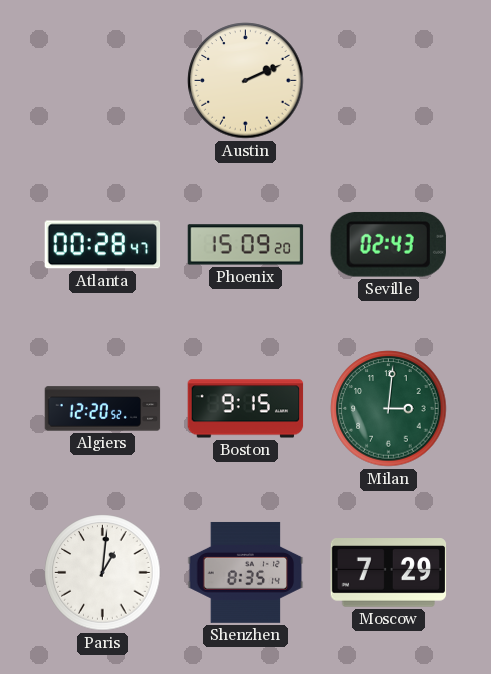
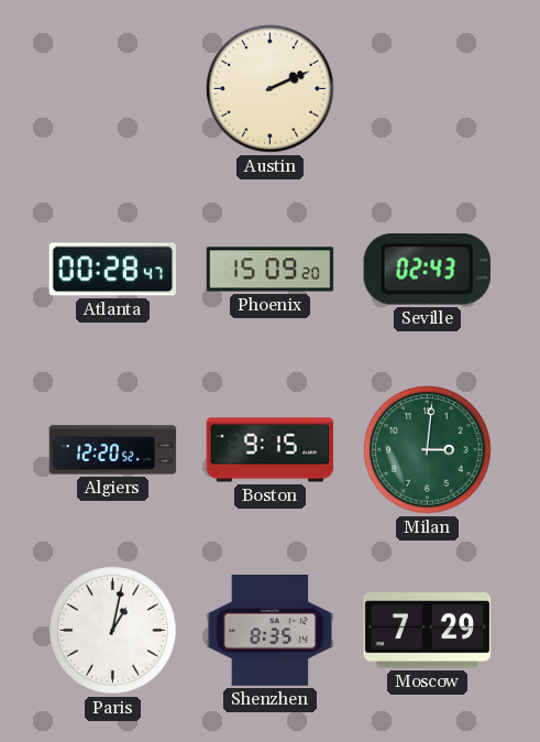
Paris: 1:01 -> 1:02 (113, 631)
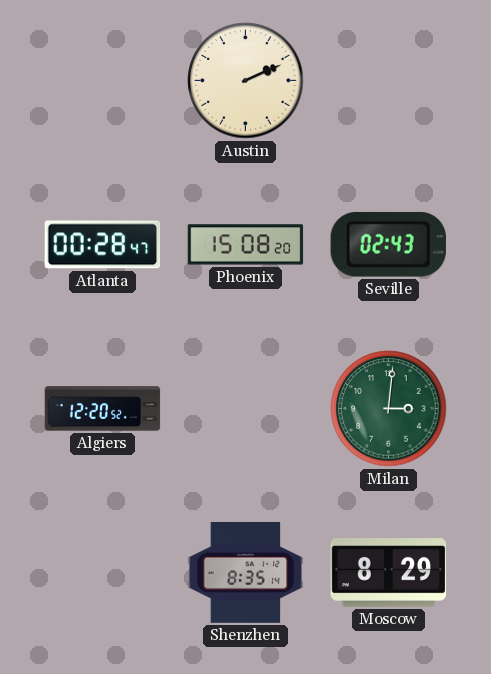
Phoenix: 15:09 -> 15:08 (246, 245)
Boston: 9:15 -> none (271, 450)
Paris: 1:02 -> none (113, 631)
Moscow: 7:29 -> 8:29 (389, 573)
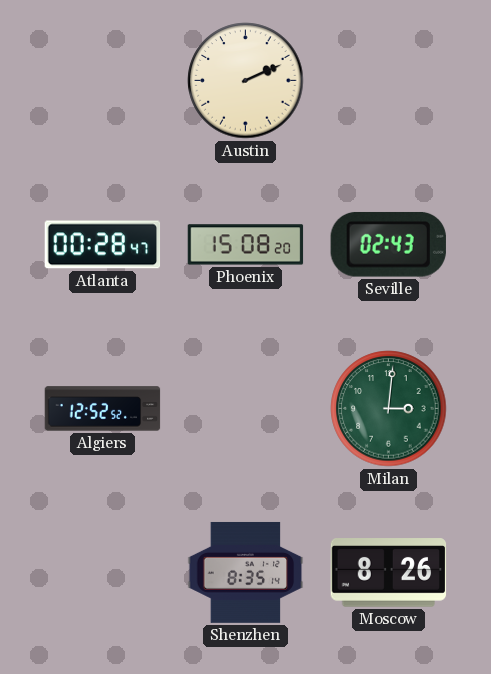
Algiers: 12:20 -> 12:52 (103, 409)
Moscow: 8:29 -> 8:26 (389, 573)
